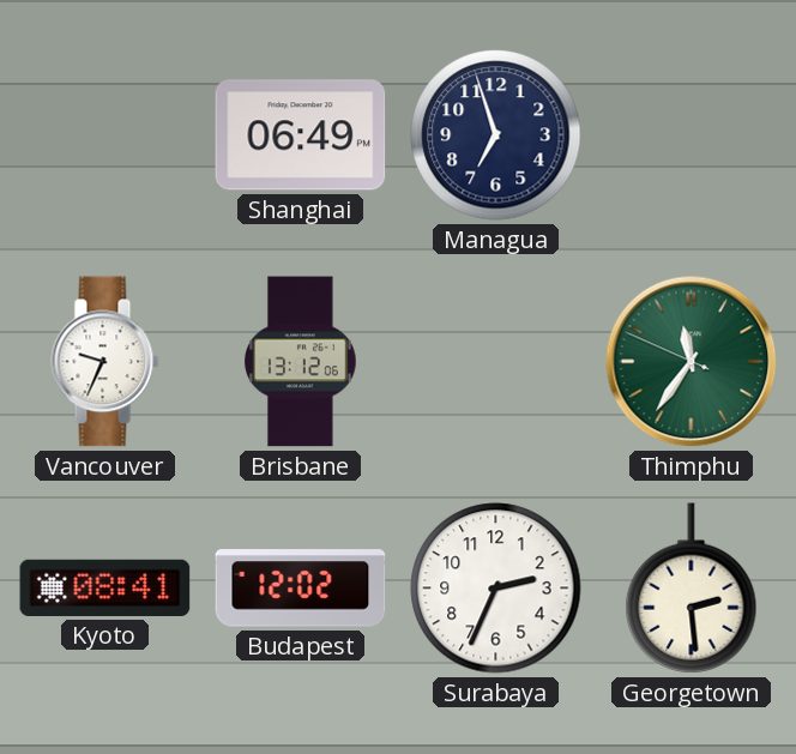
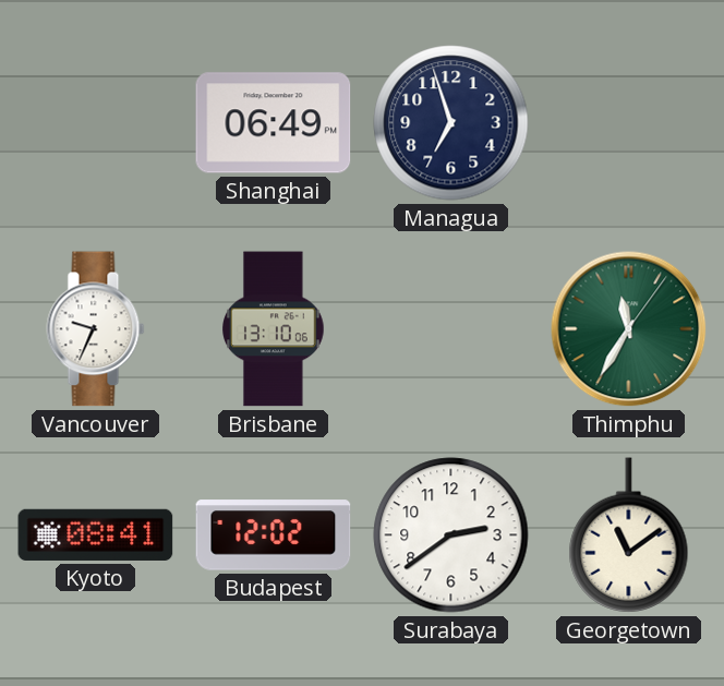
Brisbane: 13:12 -> 13:10 (274, 329)
Thimphu: 11:35:49 -> 11:35:06 (629, 329)
Surabaya: 2:34 -> 2:39 (451, 535)
Georgetown: 2:29 -> 11:09 (629, 535)
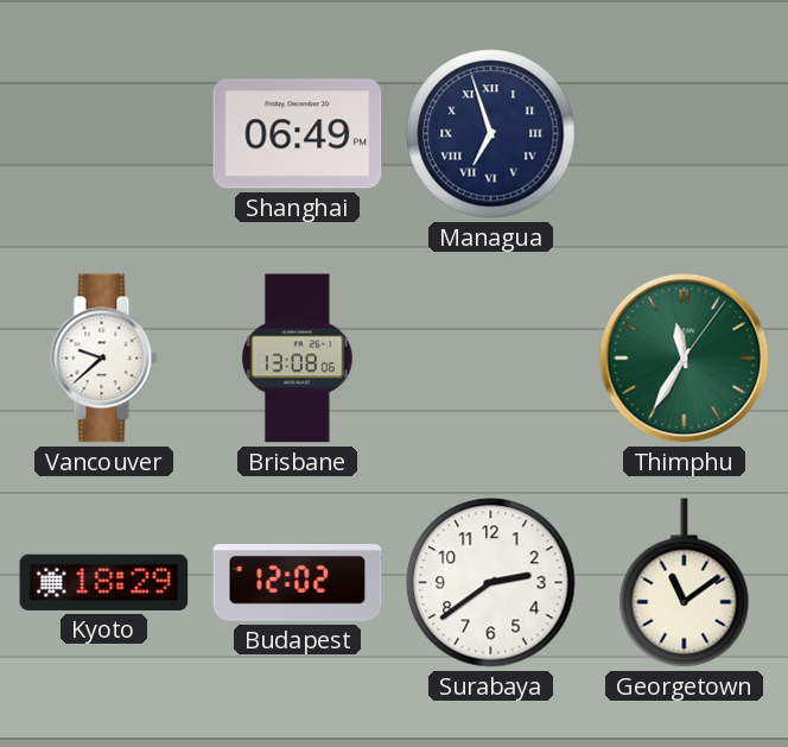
Managua numerals: Arabic -> Roman (491, 134)
Vancouver: 9:34 -> 9:38 (104, 359)
Brisbane: 13:10 -> 13:08 (298, 359)
Kyoto: 08:41 -> 18:29 (104, 582)
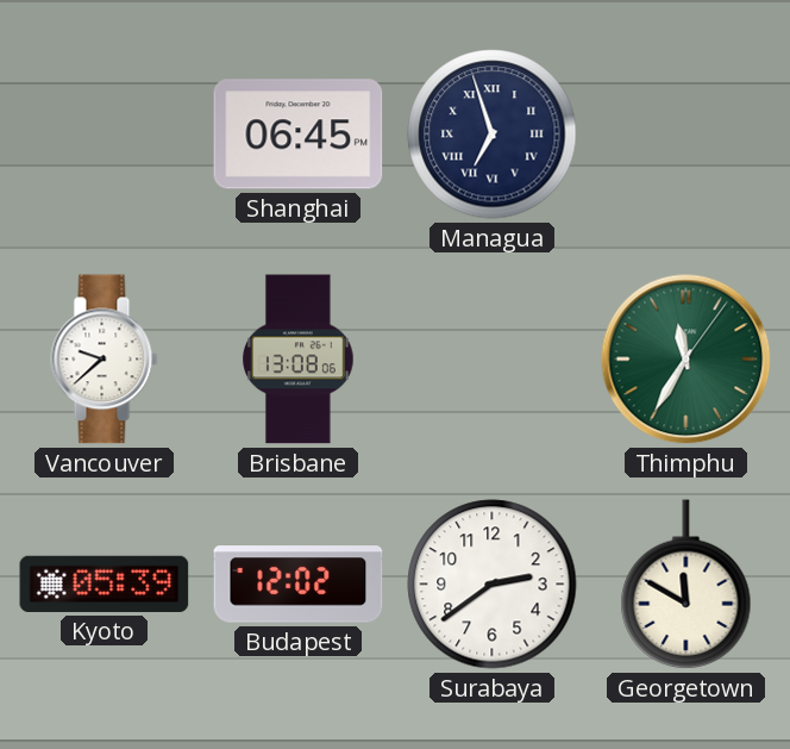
Shanghai: 06:49 -> 06:45 (299, 135)
Kyoto: 18:29 -> 05:39 (105, 583)
Georgetown: 11:09 -> 11:50 (686, 585)
